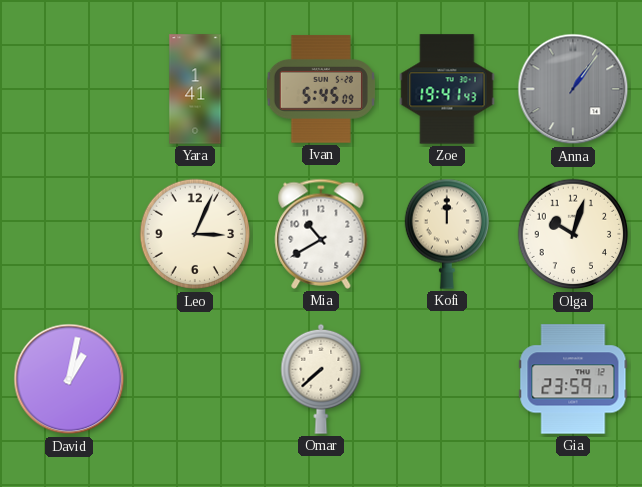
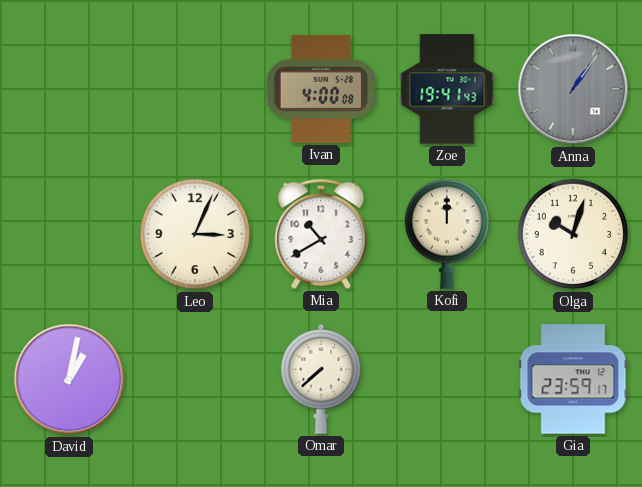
Yara: 1:41 -> none (195, 89)
Ivan: 5:45 -> 4:00 (321, 89)
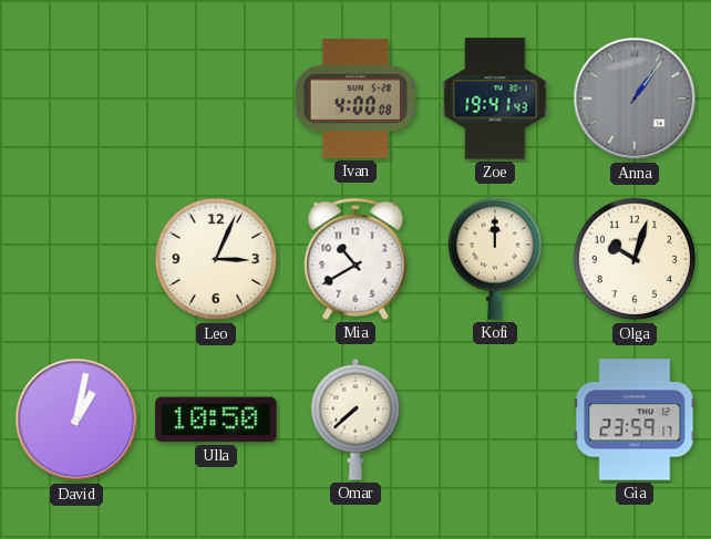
Ulla: none -> 10:50 (216, 419)
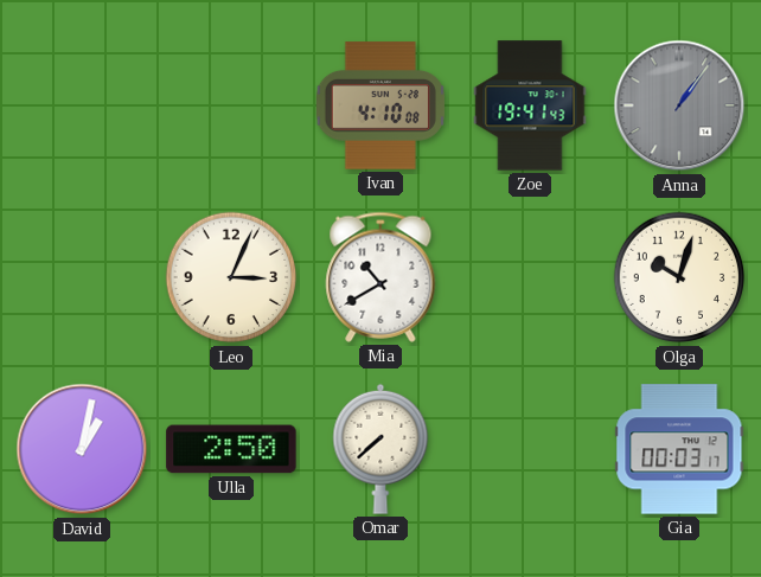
Ivan: 4:00 -> 4:10 (380, 105)
Kofi: 12:00 -> none (494, 259)
Ulla: 10:50 -> 2:50 (231, 449)
Gia: 23:59 -> 00:03 (679, 449)
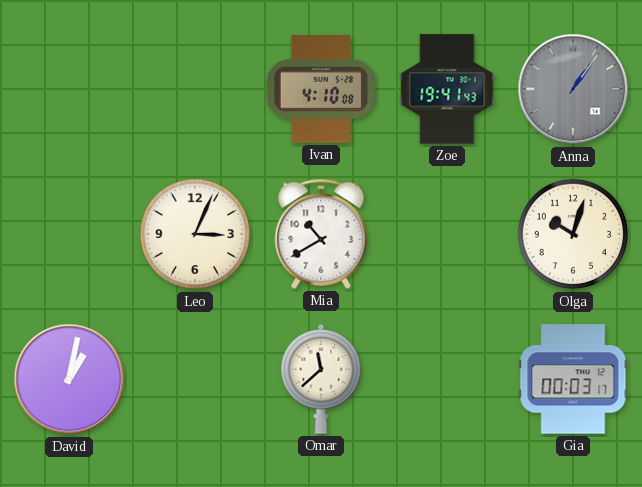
Ulla: 2:50 -> none (231, 449)
Omar: 7:38 -> 11:38 (321, 379)
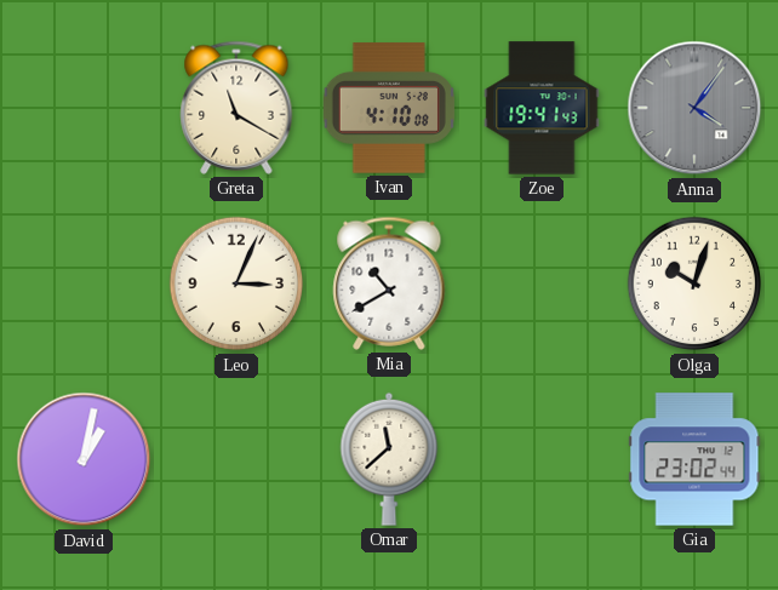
Greta: none -> 11:20 (236, 108)
Anna: 1:06 -> 4:06 (694, 108)
Gia: 00:03 -> 23:02 (694, 459)
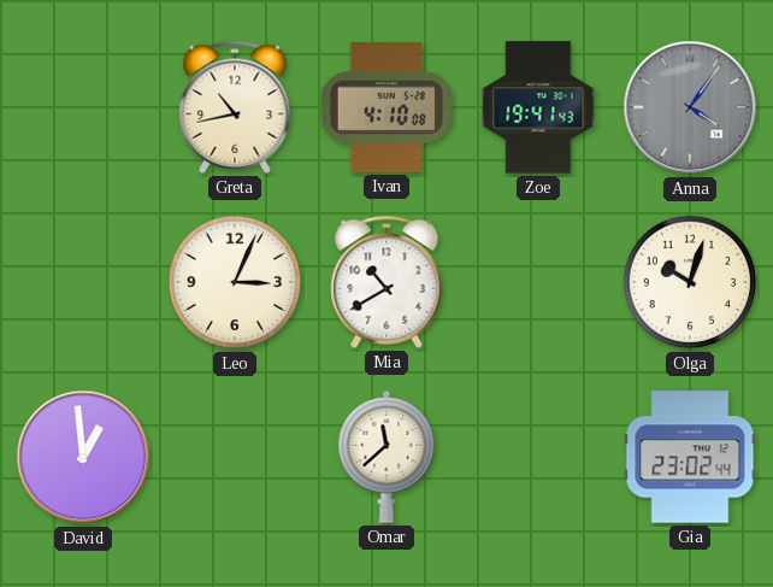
Greta: 11:20 -> 10:43 (235, 107)
David: 1:02 -> 12:59 (83, 457)
